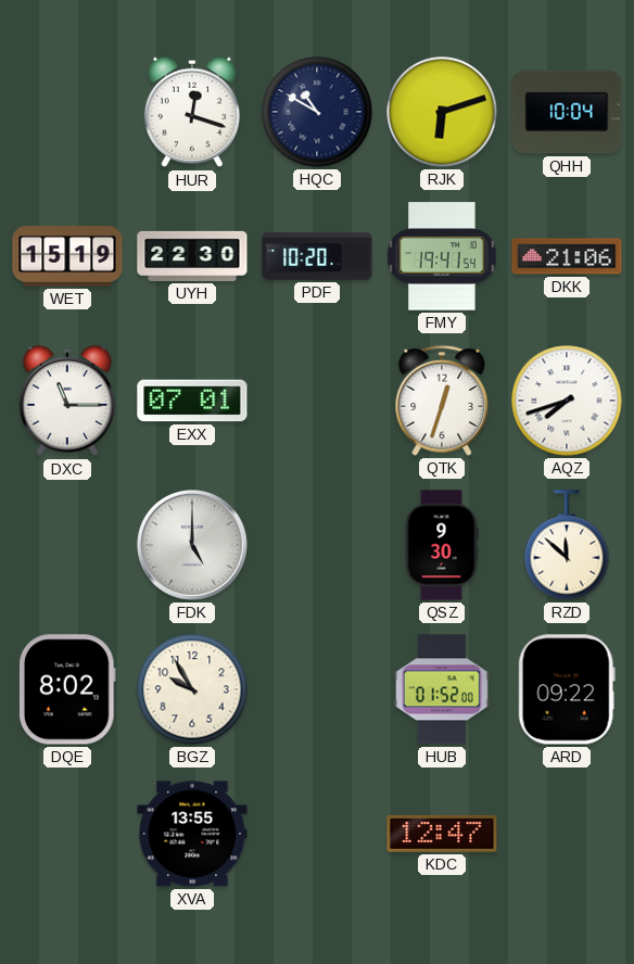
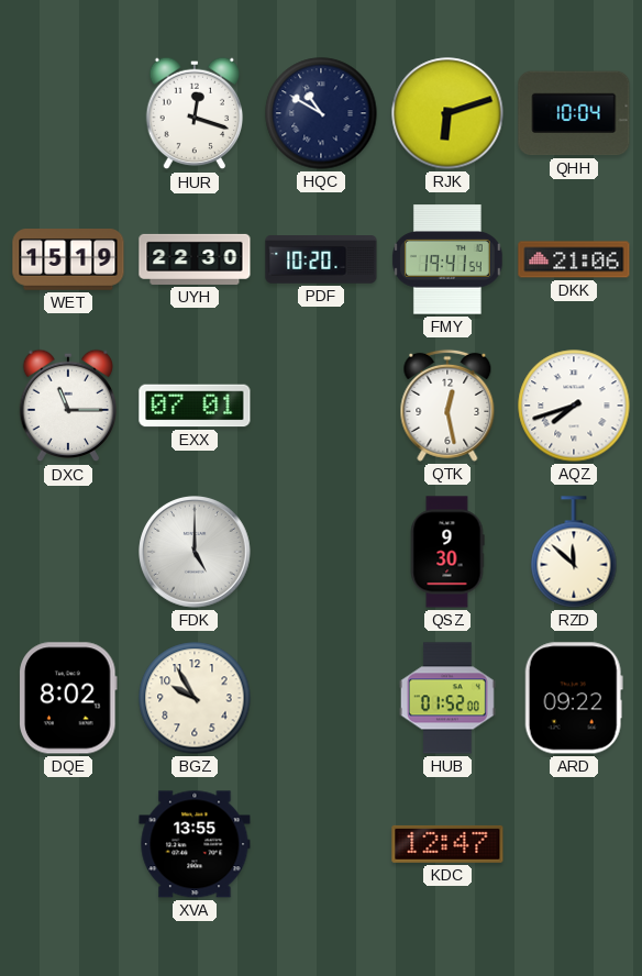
QTK: 12:33 -> 12:28 (447, 406)
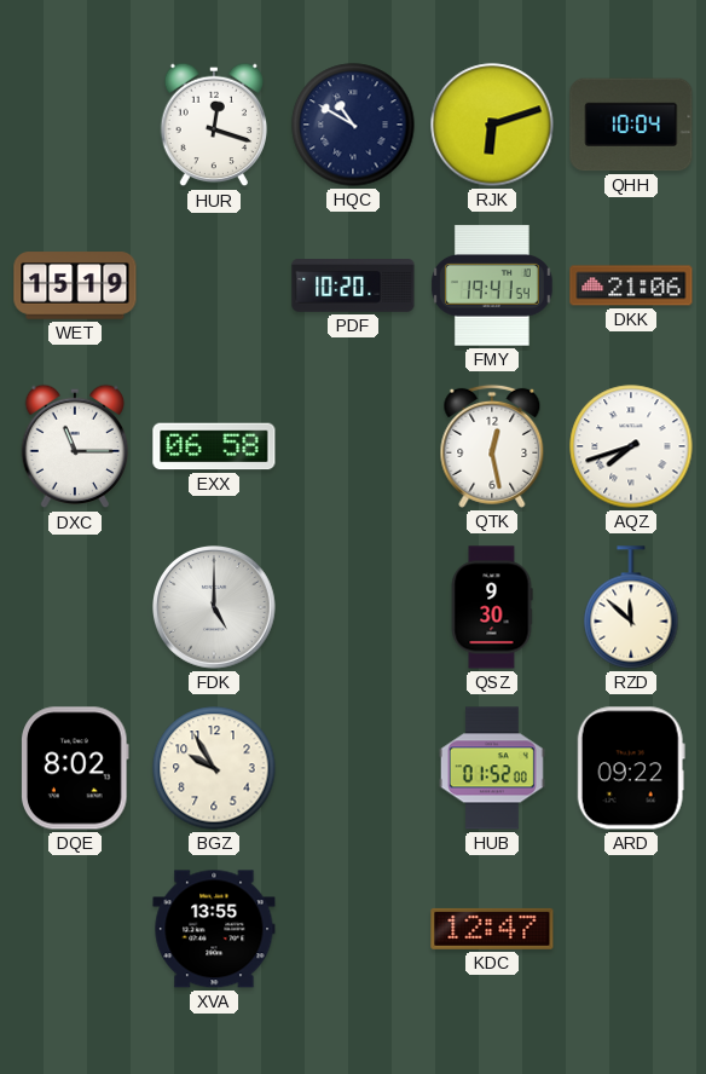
UYH: 22:30 -> none (195, 259)
EXX: 07:01 -> 06:58 (214, 446)
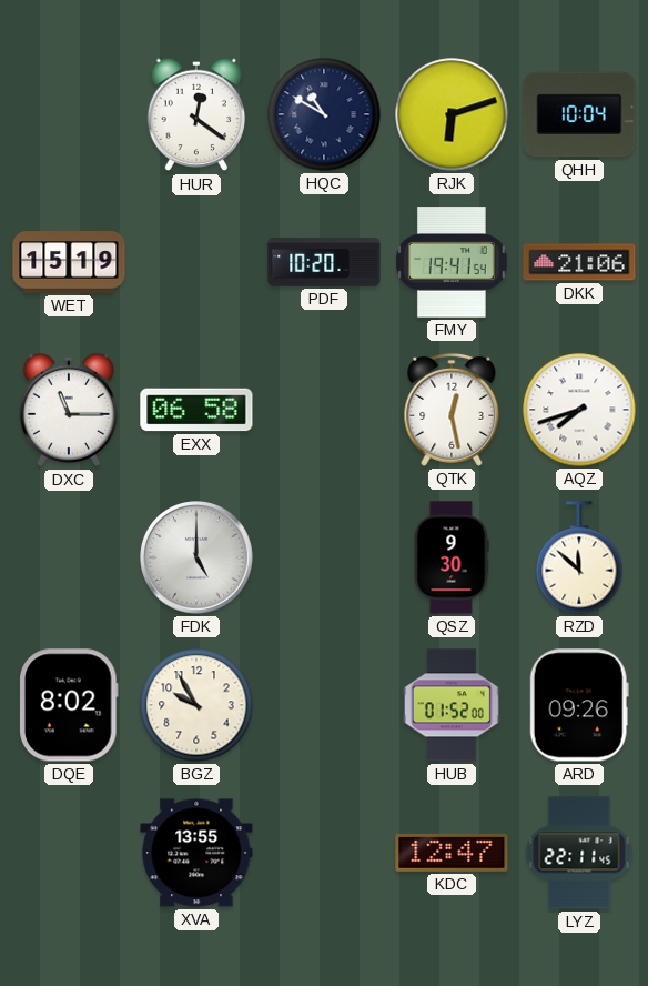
HUR: 12:18 -> 12:21 (196, 114)
ARD: 09:22 -> 09:26 (579, 705)
LYZ: none -> 22:11 (579, 853)
